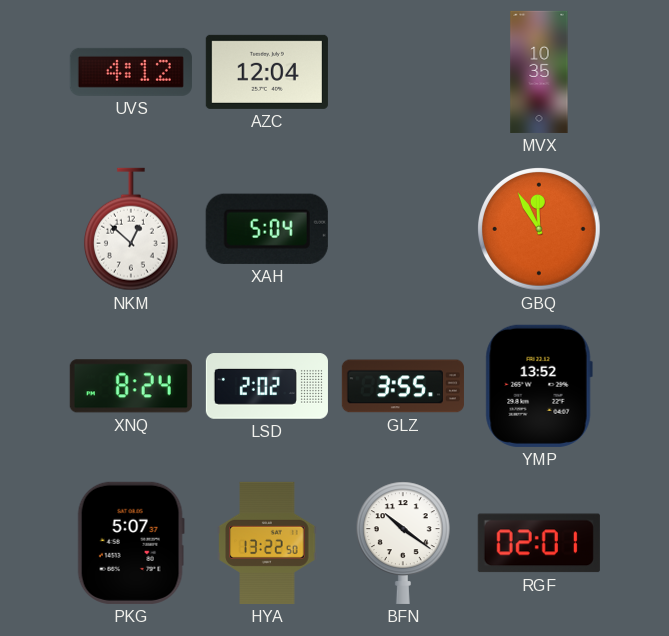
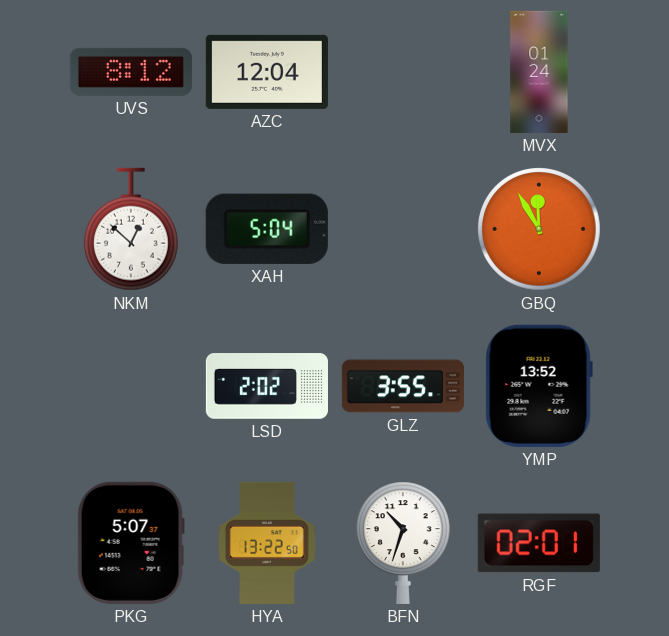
UVS: 4:12 -> 8:12 (131, 72)
MVX: 10:35 -> 01:24 (539, 72)
XNQ: 8:24 -> none (131, 386)
BFN: 10:21 -> 10:33 (403, 543)
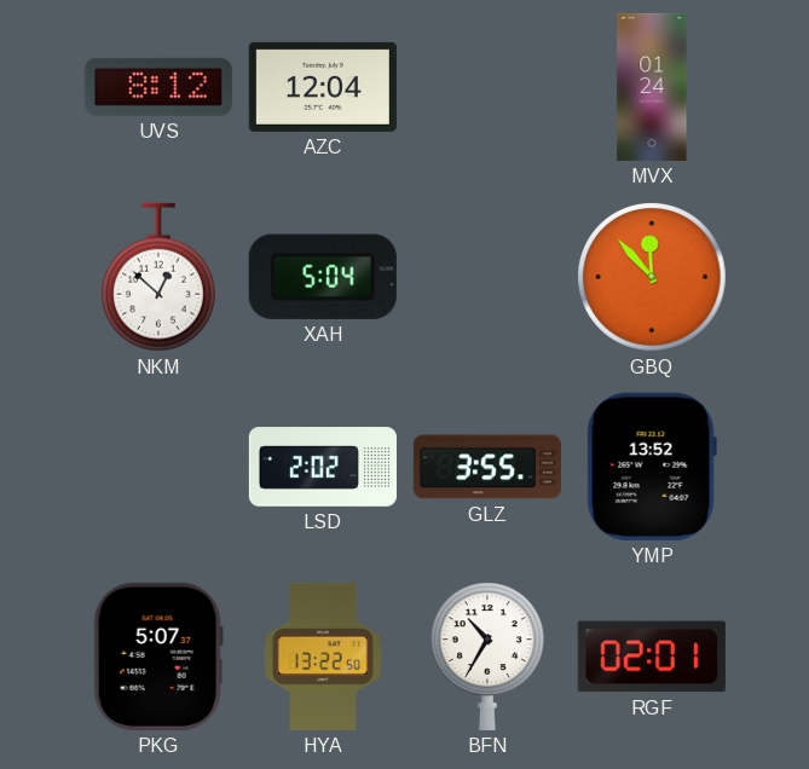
GBQ: 11:55 -> 11:53 (653, 278)
BFN: 10:33 -> 10:35 (487, 657)
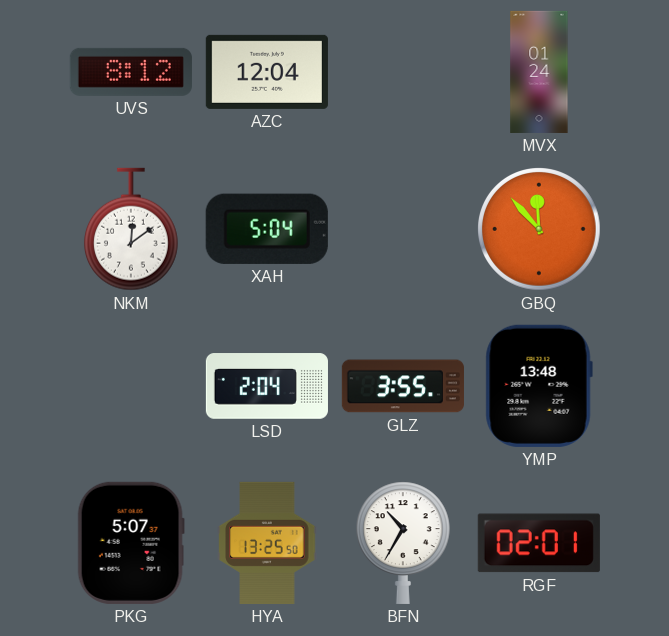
NKM: 12:52 -> 12:09 (131, 229)
LSD: 2:02 -> 2:04 (267, 386)
YMP: 13:52 -> 13:48 (539, 386)
HYA: 13:22 -> 13:25 (267, 543)
